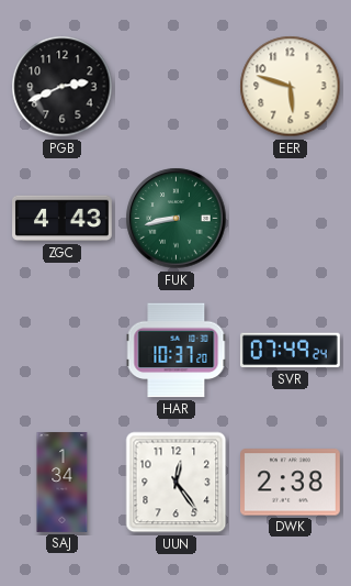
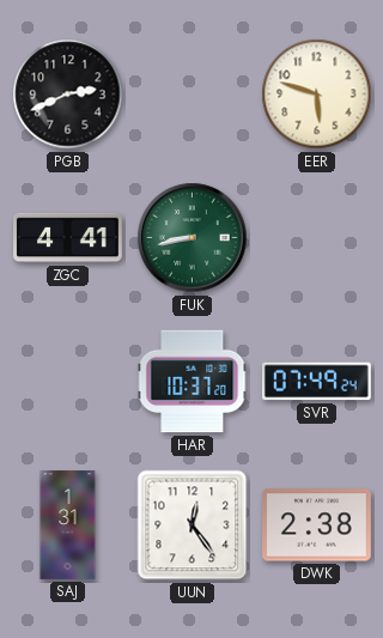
ZGC: 4:43 -> 4:41 (68, 238)
SAJ: 1:34 -> 1:31 (68, 525)
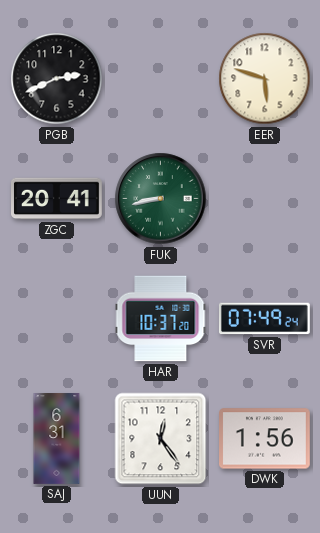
ZGC: 4:41 -> 20:41 (57, 199)
SAJ: 1:31 -> 6:31 (57, 439)
DWK: 2:38 -> 1:56 (265, 439)
